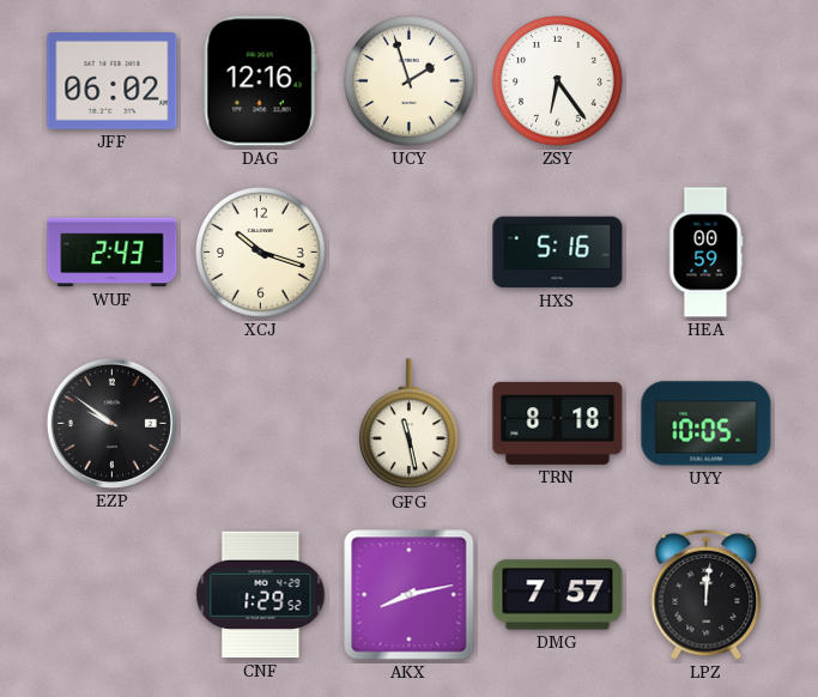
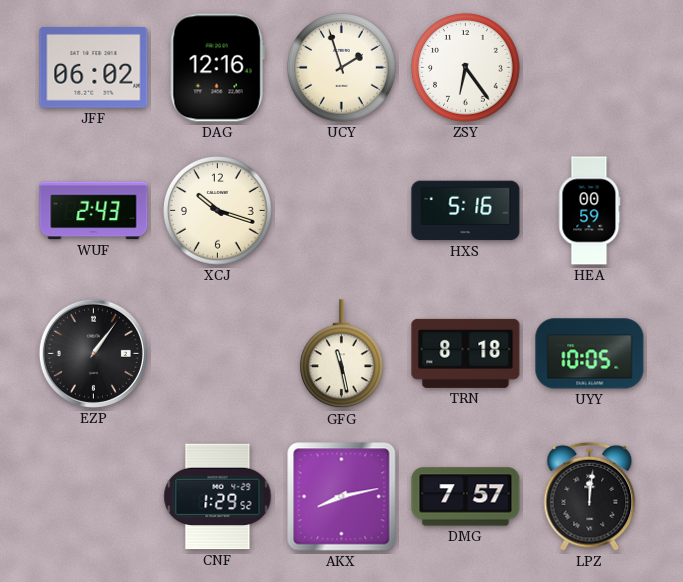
EZP: 9:51 -> 1:06 (93, 353)
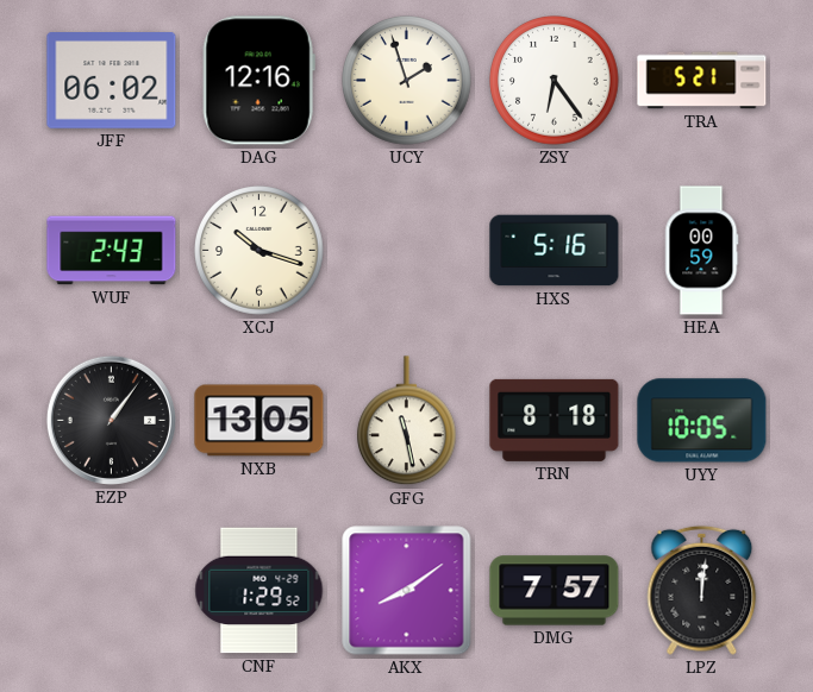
TRA: none -> 5:21 (702, 81)
NXB: none -> 13:05 (259, 421)
AKX: 8:13 -> 8:09 (407, 591)
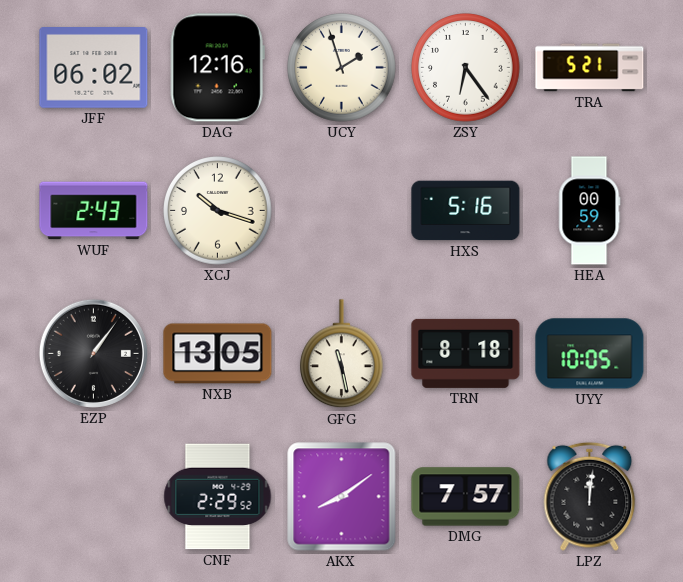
CNF: 1:29 -> 2:29 (218, 497)
